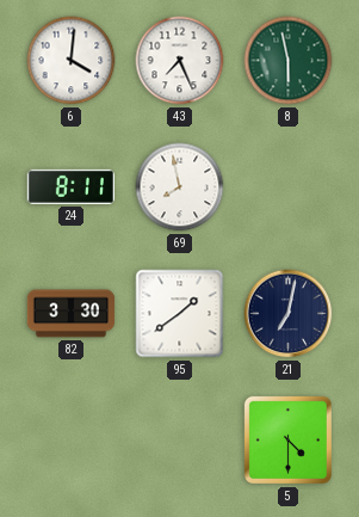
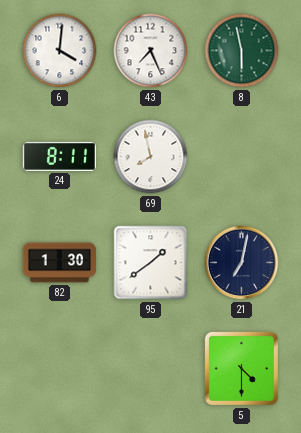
82: 3:30 -> 1:30 (60, 263)
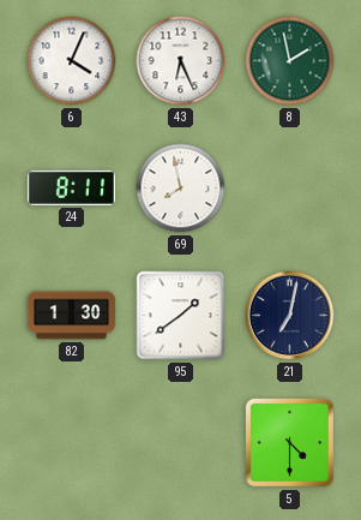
6: 4:01 -> 4:04 (72, 61)
43: 7:26 -> 6:26 (181, 61)
8: 5:58 -> 1:58 (290, 61)
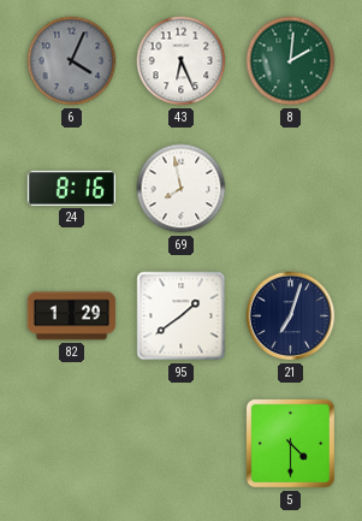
6 dial: white -> grey (72, 61)
8: 1:58 -> 2:01 (291, 61)
24: 8:11 -> 8:16 (71, 188)
82: 1:30 -> 1:29 (72, 316)
21: 7:02 -> 7:03 (291, 316)
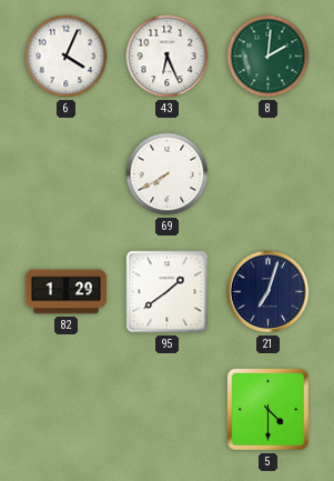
6 dial: grey -> white (67, 57)
24: 8:16 -> none (71, 188)
69: 7:58 -> 7:40 (168, 174)
